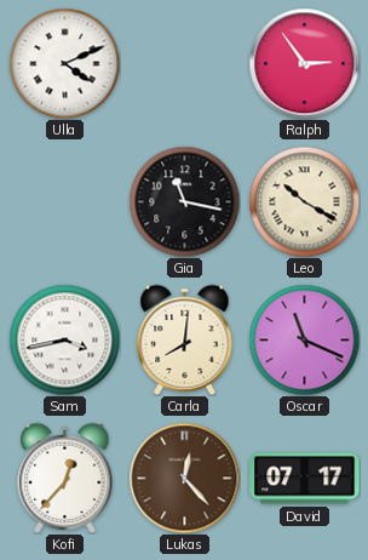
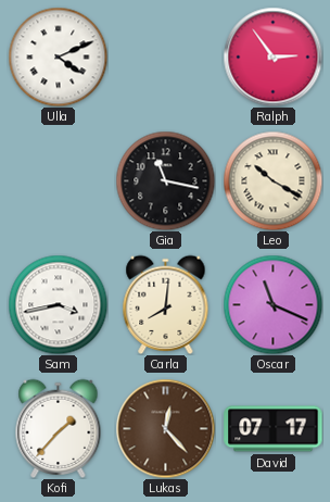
Kofi: 12:37 -> 1:37 (59, 428)
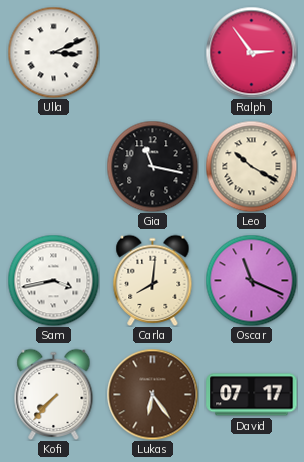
Ulla: 4:11 -> 3:11 (53, 52)
Kofi: 1:37 -> 7:37 (54, 394)
Lukas: 12:23 -> 6:24 (152, 394)
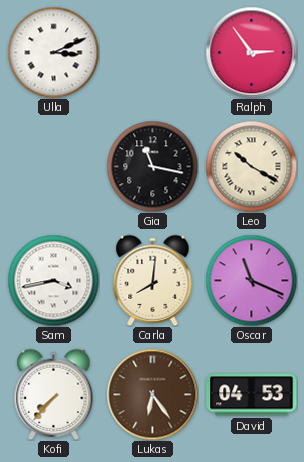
David: 07:17 -> 04:53 (252, 395)
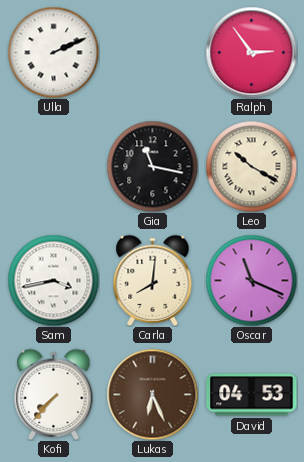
Ulla: 3:11 -> 2:11 (53, 52)
Lukas: 6:24 -> 6:26 (152, 394)
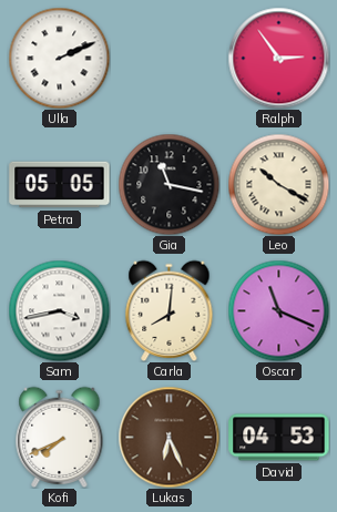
Petra: none -> 05:05 (60, 185)
Kofi: 7:37 -> 7:41 (60, 437)
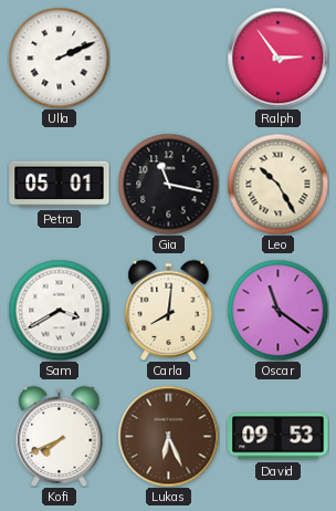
Petra: 05:05 -> 05:01 (60, 185)
Leo: 10:20 -> 10:25 (277, 184)
Sam: 3:43 -> 3:40 (59, 310)
Oscar: 11:19 -> 11:21 (277, 310)
David: 04:53 -> 09:53 (279, 437)
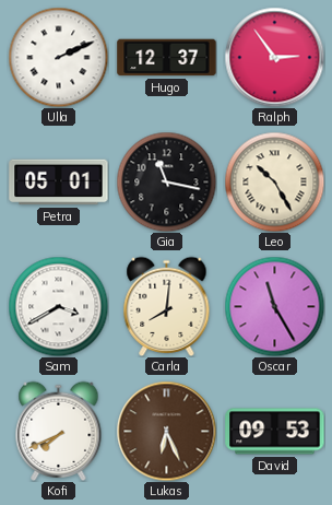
Hugo: none -> 12:37 (167, 58)
Oscar: 11:21 -> 11:25 (274, 306)
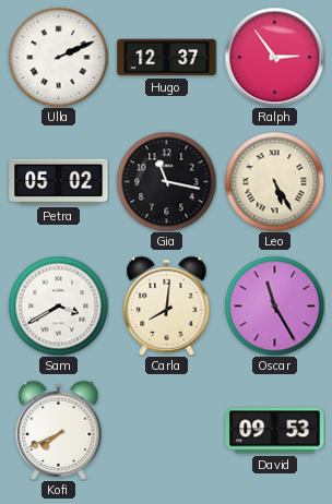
Petra: 05:01 -> 05:02 (59, 182)
Leo: 10:25 -> 5:25 (274, 181)
Lukas: 6:26 -> none (166, 431)
